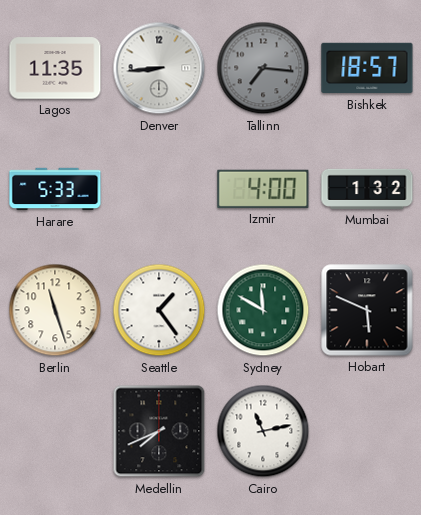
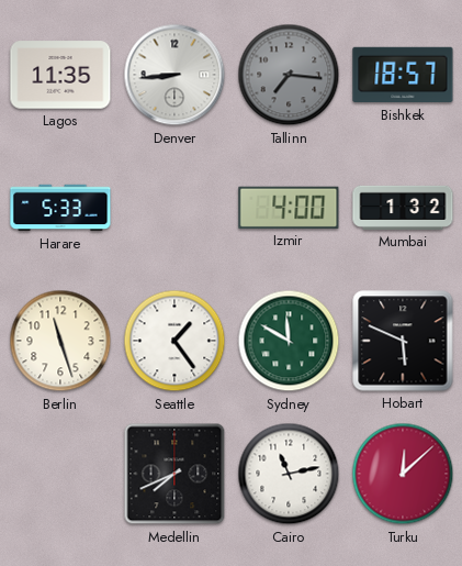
Turku: none -> 12:08 (403, 474)
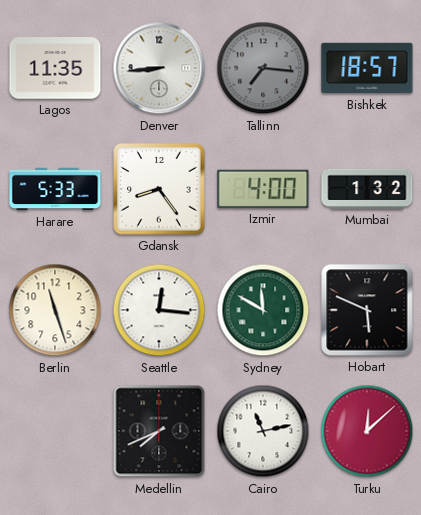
Gdansk: none -> 8:24 (159, 189)
Seattle: 1:24 -> 12:16 (159, 310)
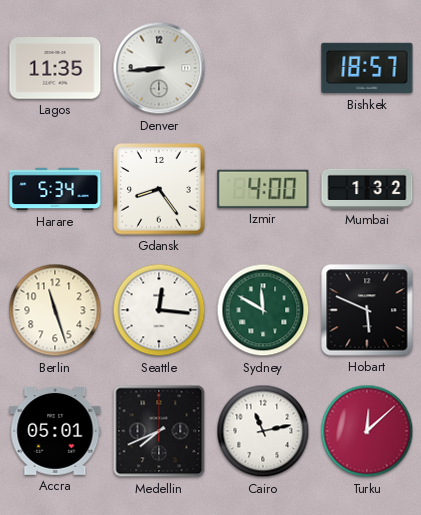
Tallinn: 7:16 -> none (263, 68)
Harare: 5:33 -> 5:34 (55, 189)
Accra: none -> 05:01 (55, 432)
